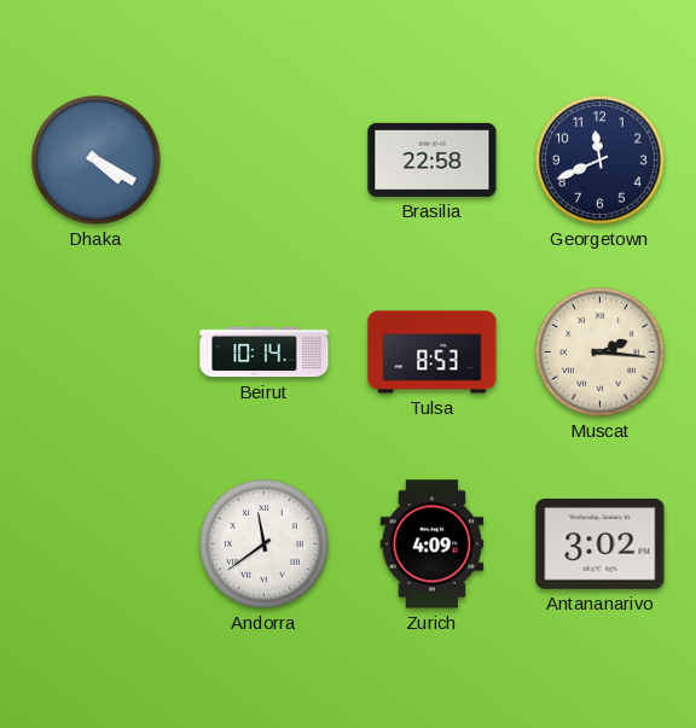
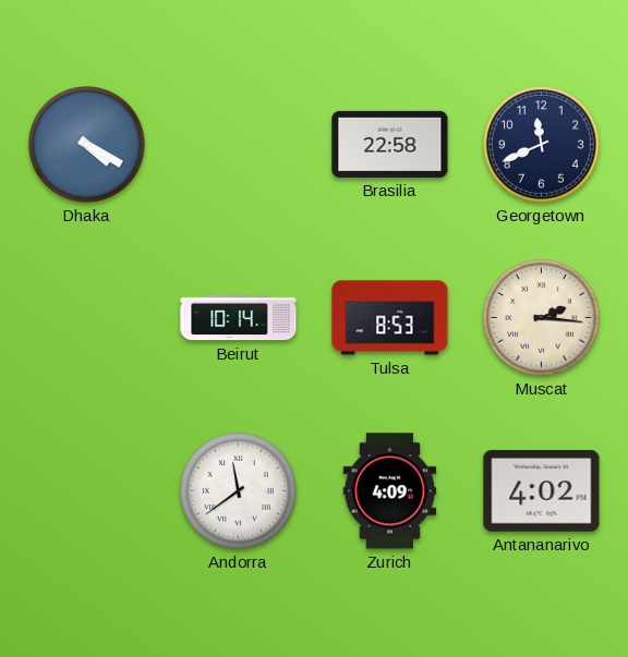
Antananarivo: 3:02 -> 4:02 (542, 491)
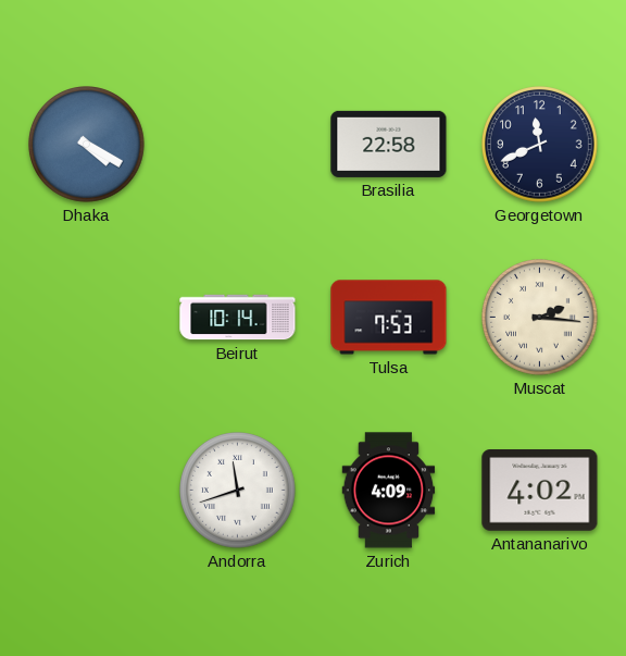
Tulsa: 8:53 -> 7:53 (389, 318)
Andorra: 11:39 -> 11:42 (238, 491)
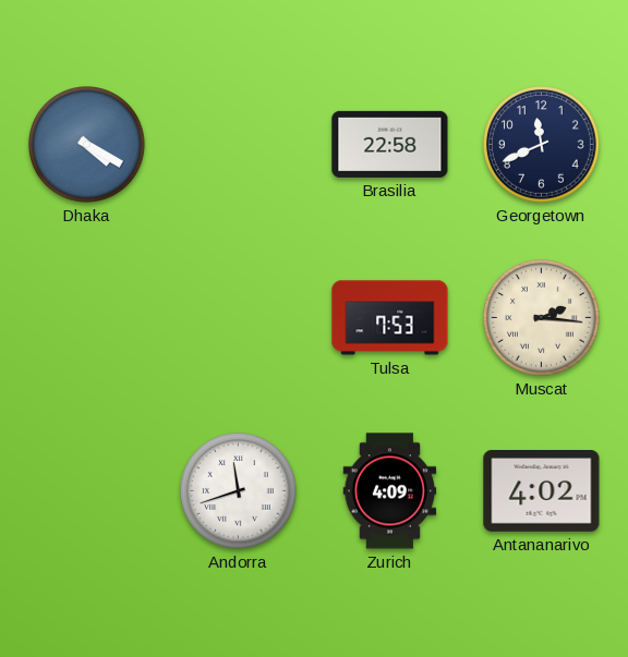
Beirut: 10:14 -> none (238, 318)
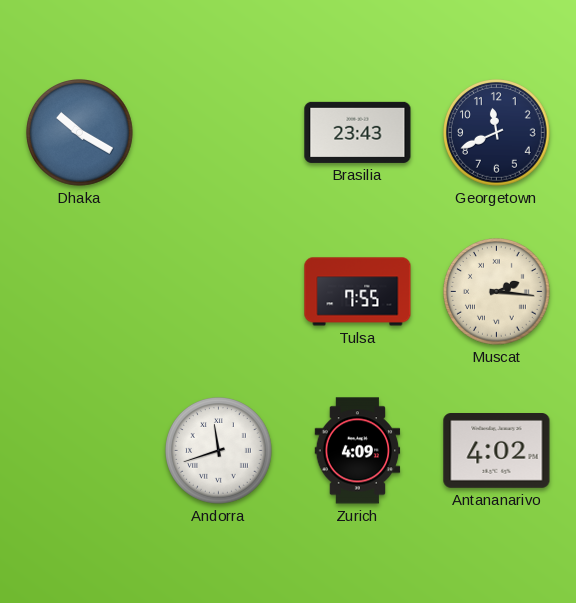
Dhaka: 4:20 -> 10:20 (80, 133)
Brasilia: 22:58 -> 23:43 (358, 132)
Tulsa: 7:53 -> 7:55 (358, 292)
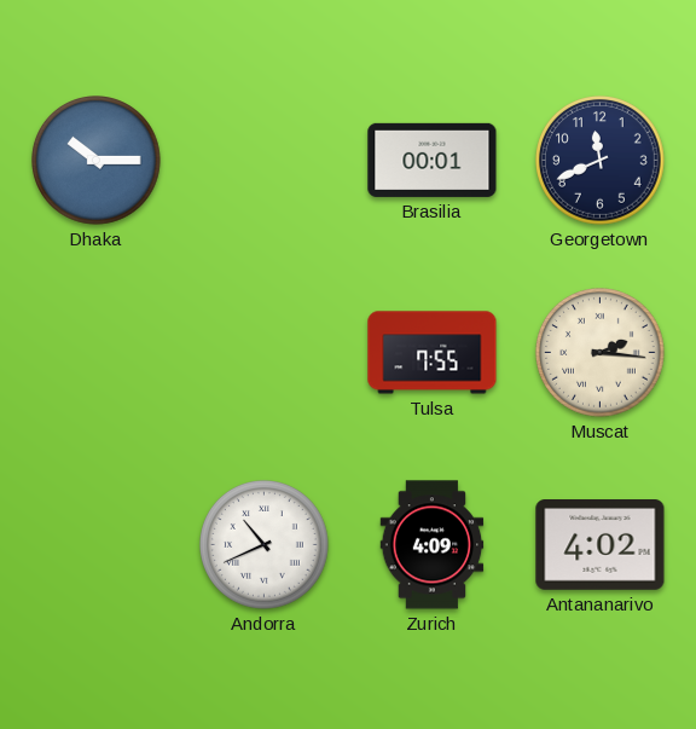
Dhaka: 10:20 -> 10:15 (97, 161)
Brasilia: 23:43 -> 00:01 (433, 160)
Andorra: 11:42 -> 10:41 (265, 545)
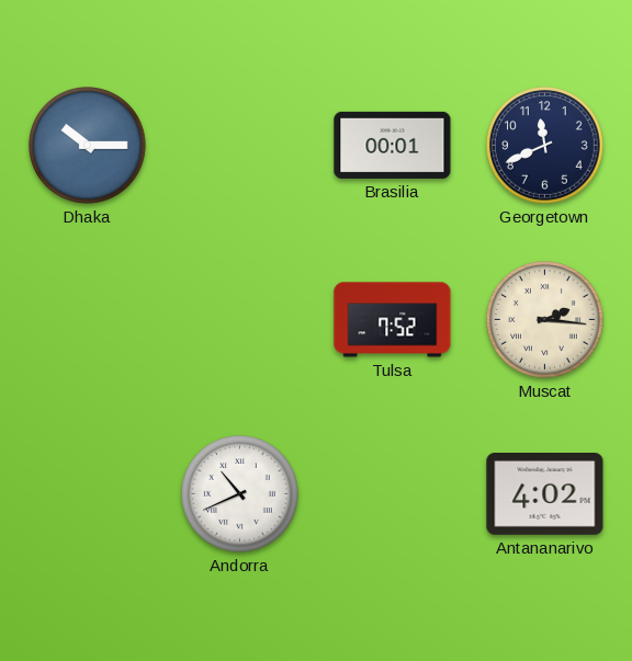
Tulsa: 7:55 -> 7:52 (393, 320)
Zurich: 4:09 -> none (433, 545)
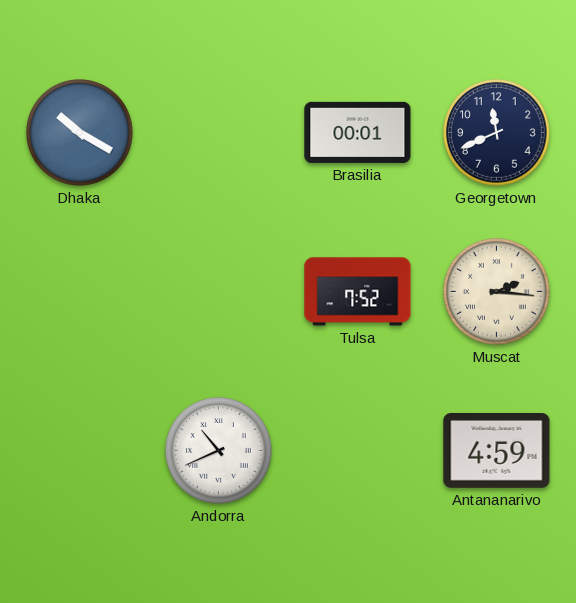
Dhaka: 10:15 -> 10:20 (80, 133)
Antananarivo: 4:02 -> 4:59 (497, 451)
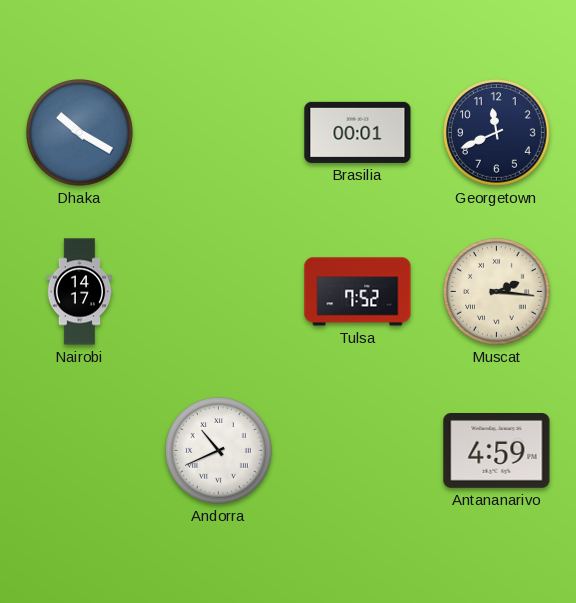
Nairobi: none -> 14:17 (80, 292)
